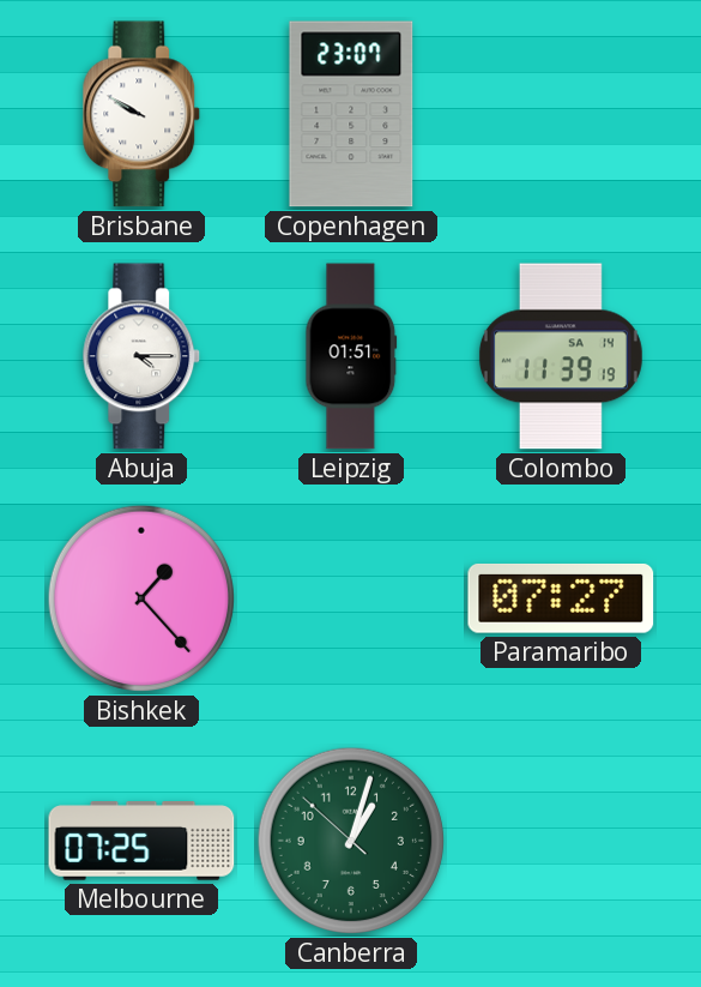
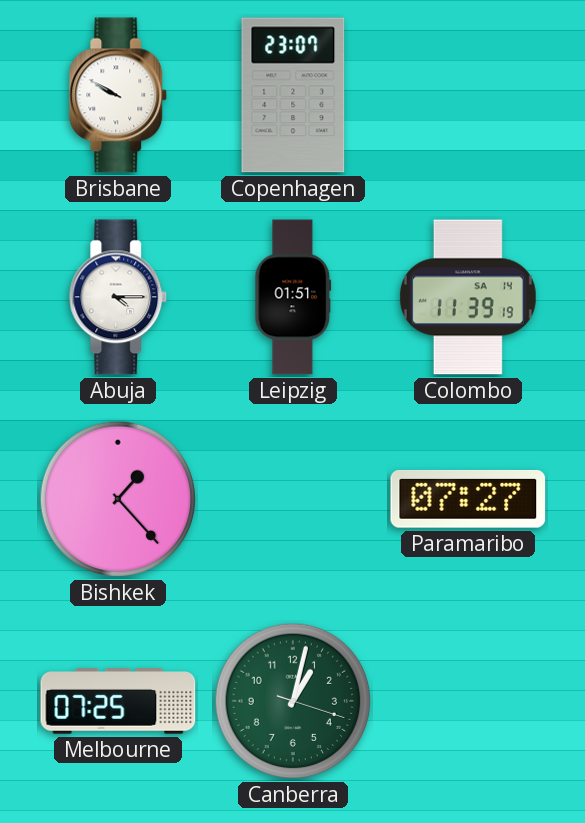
Canberra: 1:02:52 -> 1:02:18 (293, 701)
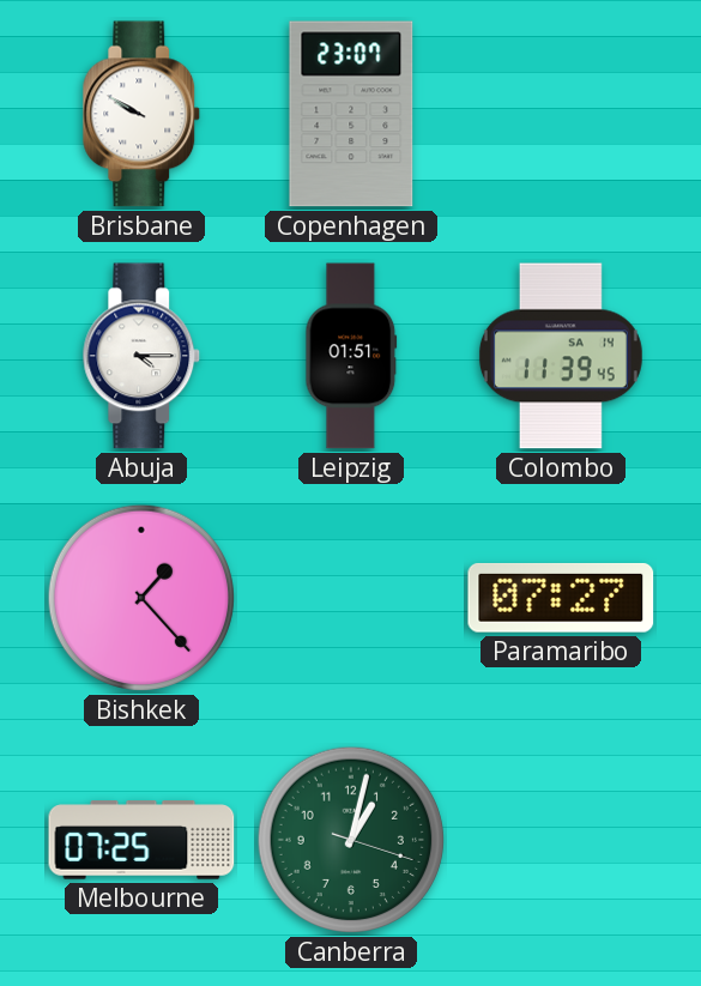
Colombo: 11:39:19 -> 11:39:45 (561, 356)
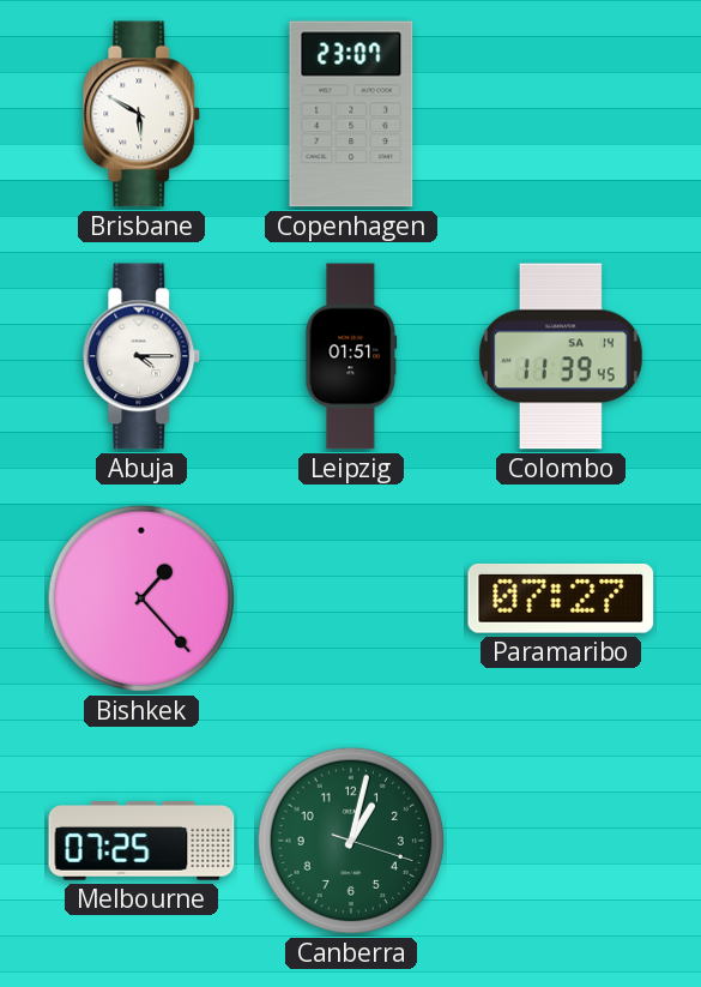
Brisbane: 9:50 -> 5:50 (141, 114)
